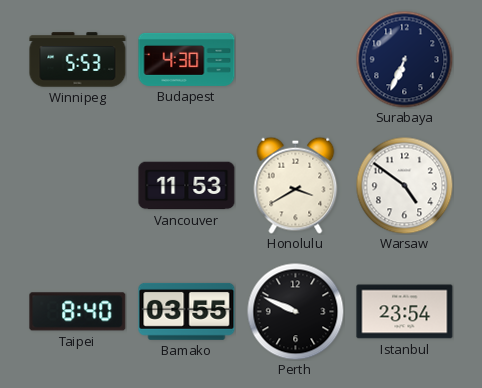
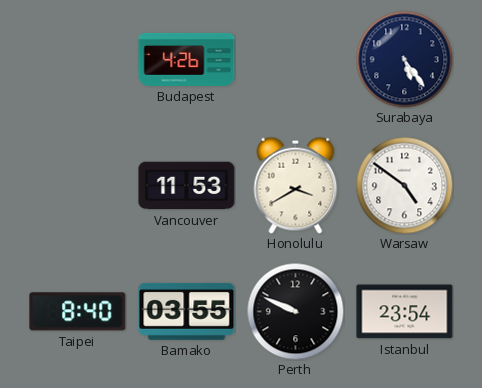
Winnipeg: 5:53 -> none (78, 60)
Budapest: 4:30 -> 4:26 (187, 59)
Surabaya: 6:34 -> 5:24 (404, 59)
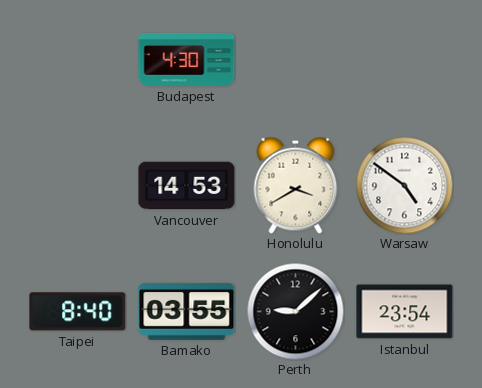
Budapest: 4:26 -> 4:30 (187, 59)
Surabaya: 5:24 -> none (404, 59)
Vancouver: 11:53 -> 14:53 (187, 186)
Perth: 9:49 -> 9:08 (295, 311)
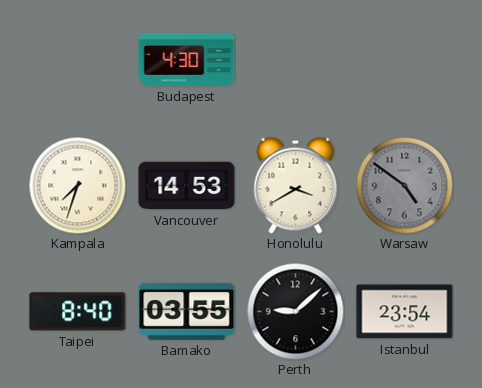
Kampala: none -> 7:33 (77, 185)
Warsaw dial: white -> grey (404, 185)
